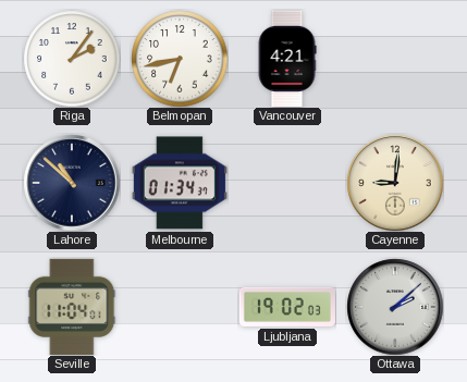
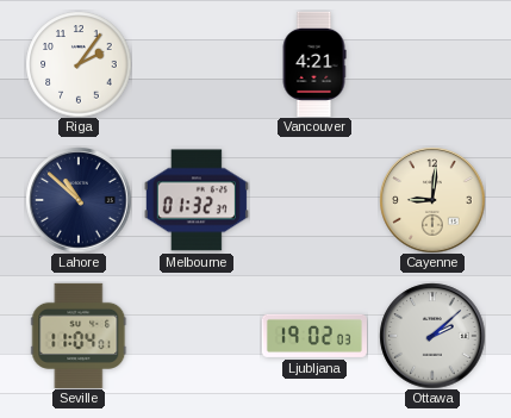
Belmopan: 6:43 -> none (180, 59)
Melbourne: 01:34 -> 01:32 (197, 200)
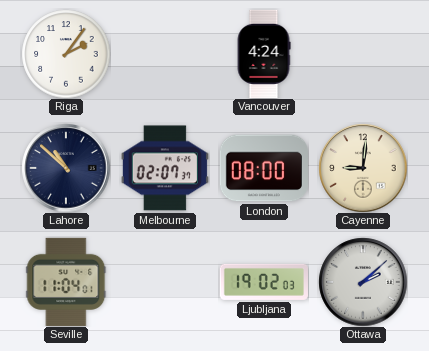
Vancouver: 4:21 -> 4:24 (264, 54)
Melbourne: 01:32 -> 02:07 (165, 168)
London: none -> 08:00 (264, 168)
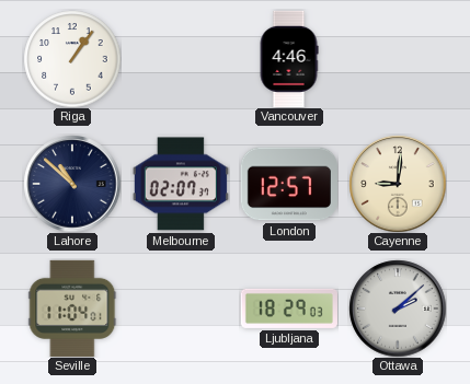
Riga: 2:06 -> 1:06 (72, 59)
Vancouver: 4:24 -> 4:46 (289, 59)
London: 08:00 -> 12:57 (289, 184)
Ljubljana: 19:02 -> 18:29 (289, 309)
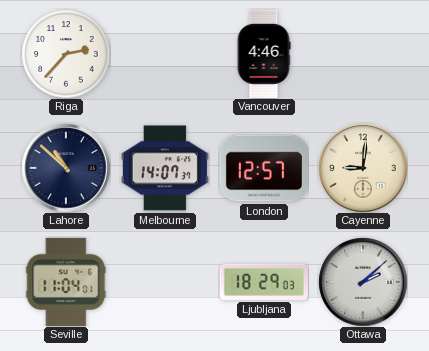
Riga: 1:06 -> 2:37 (66, 54)
Melbourne: 02:07 -> 14:07 (165, 168)
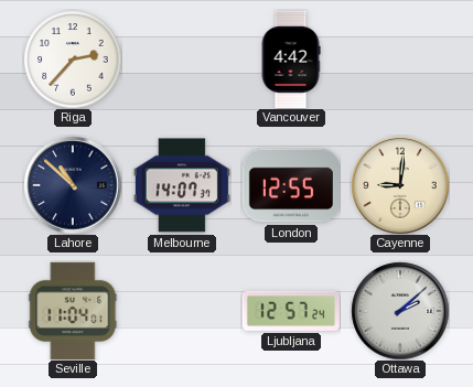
Vancouver: 4:46 -> 4:42 (291, 60)
London: 12:57 -> 12:55 (291, 185)
Ljubljana: 18:29 -> 12:57 (291, 311)
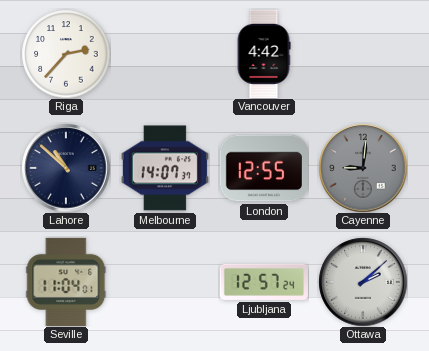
Cayenne dial: cream -> grey (363, 168)
